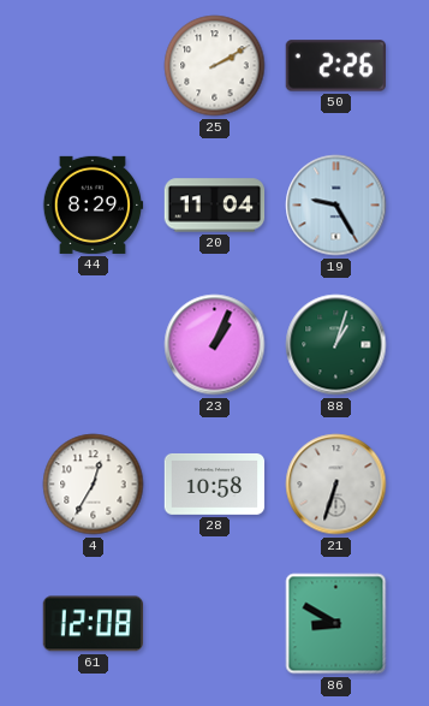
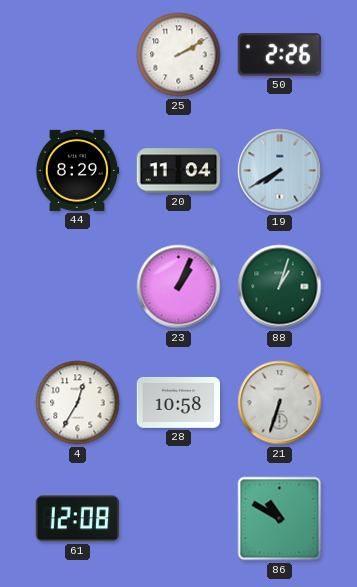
19: 9:25 -> 7:40 (280, 171)
86: 8:50 -> 10:50 (280, 519)
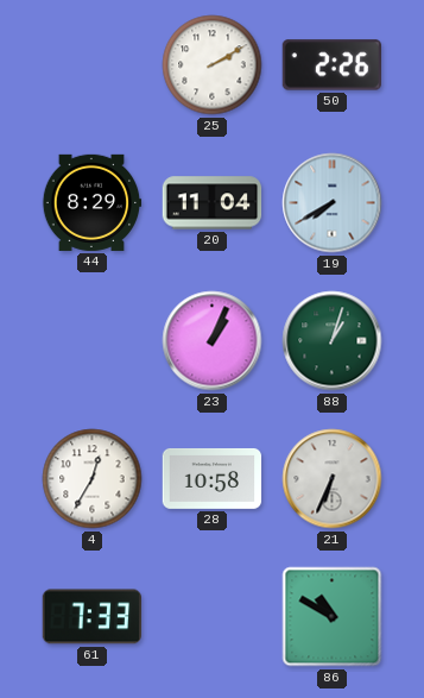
21: 6:33 -> 6:34 (333, 479)
61: 12:08 -> 7:33 (91, 617)
